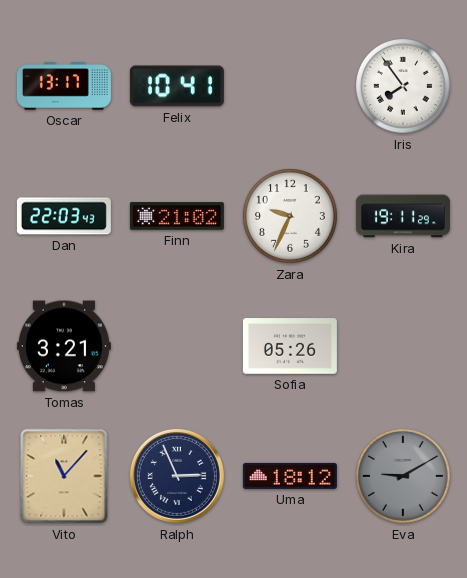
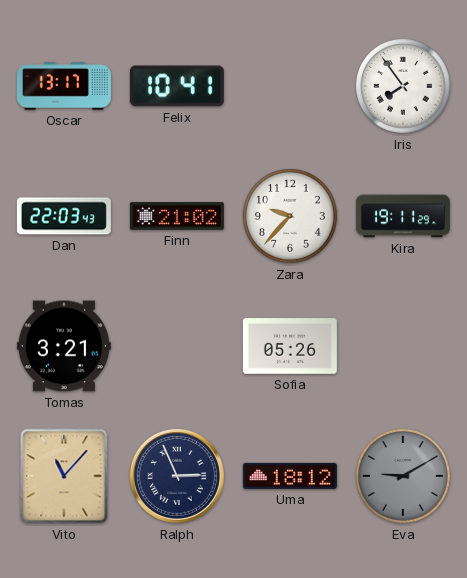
Zara: 9:34 -> 9:37 (291, 217)
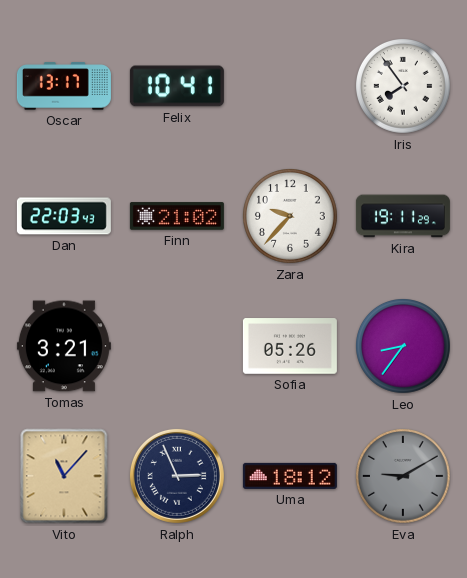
Leo: none -> 8:36 (404, 347)
